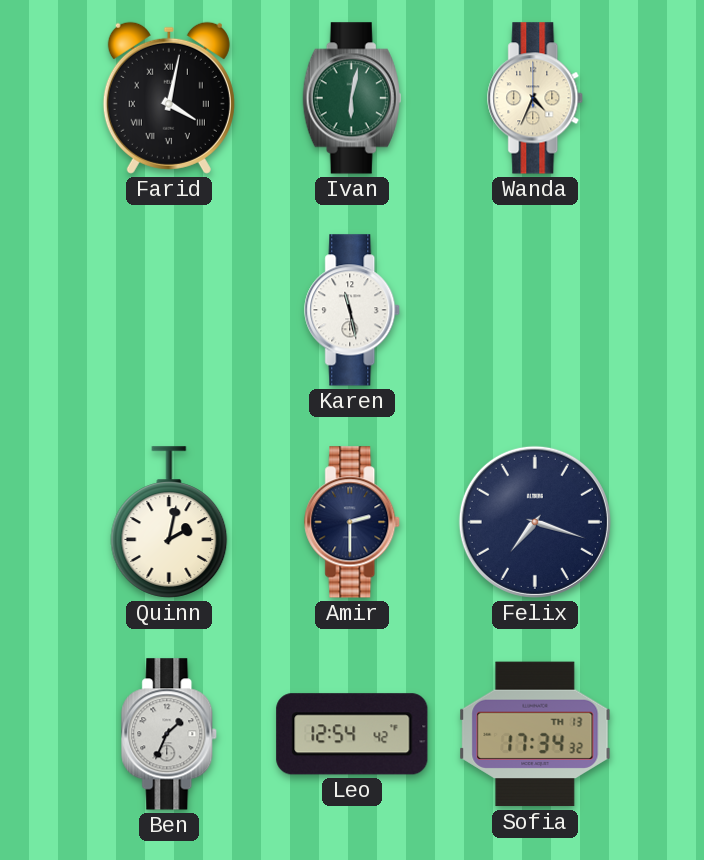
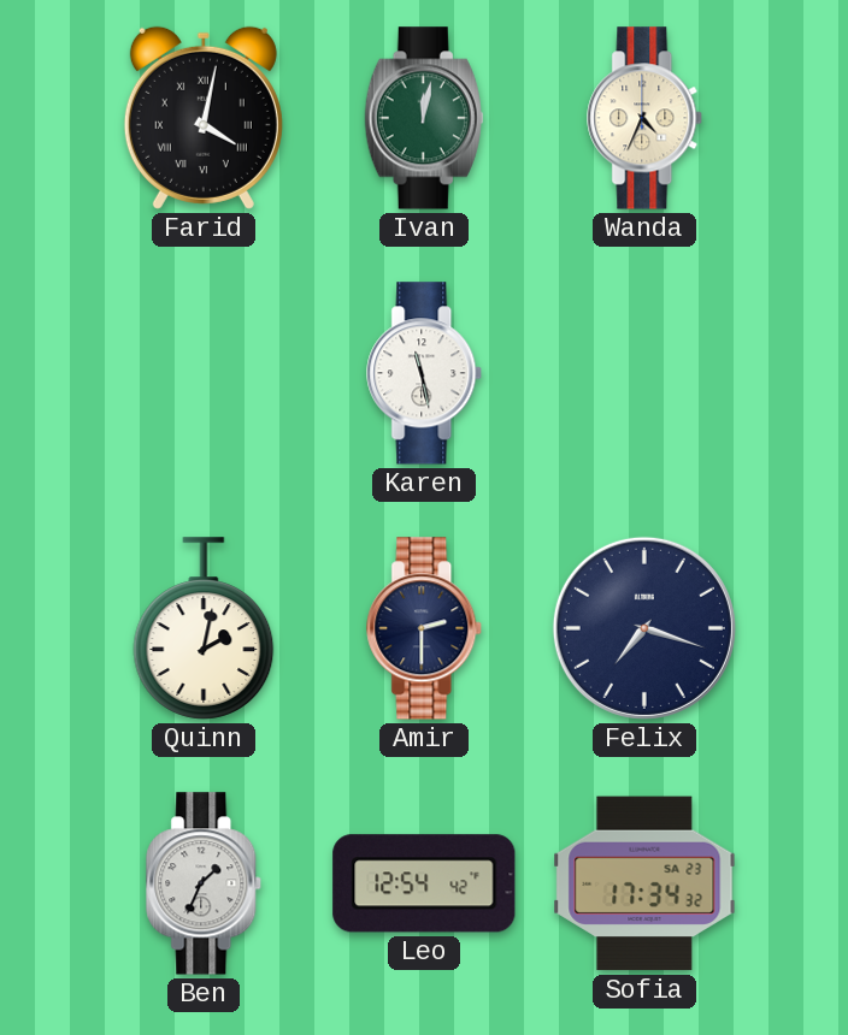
Ivan: 6:02 -> 12:02 (424, 118)
Sofia date: TH 13 -> SA 23 (644, 883)
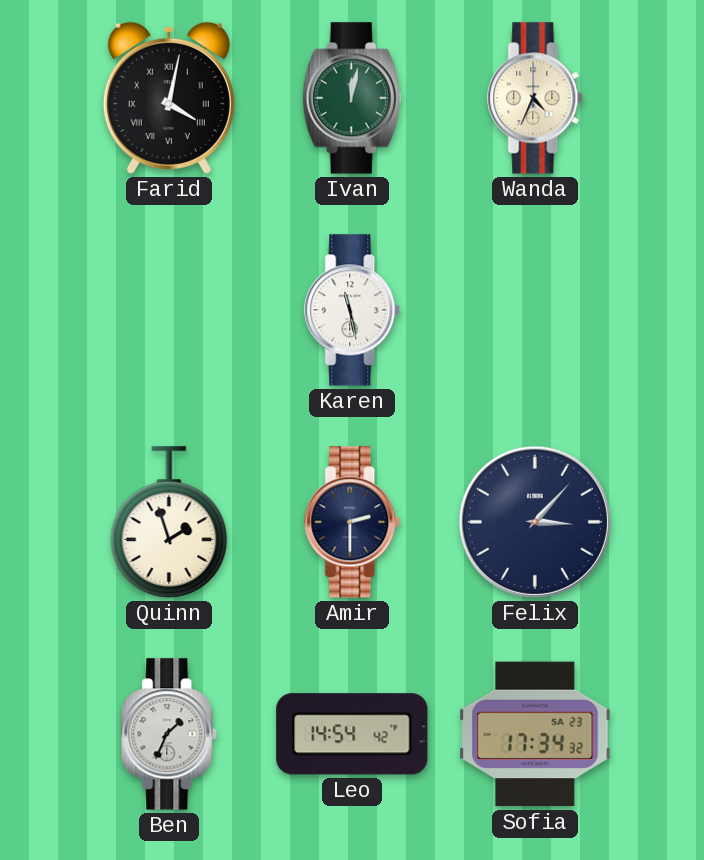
Quinn: 2:02 -> 1:57 (169, 522)
Felix: 7:18 -> 3:07 (535, 522)
Leo: 12:54 -> 14:54 (352, 734)
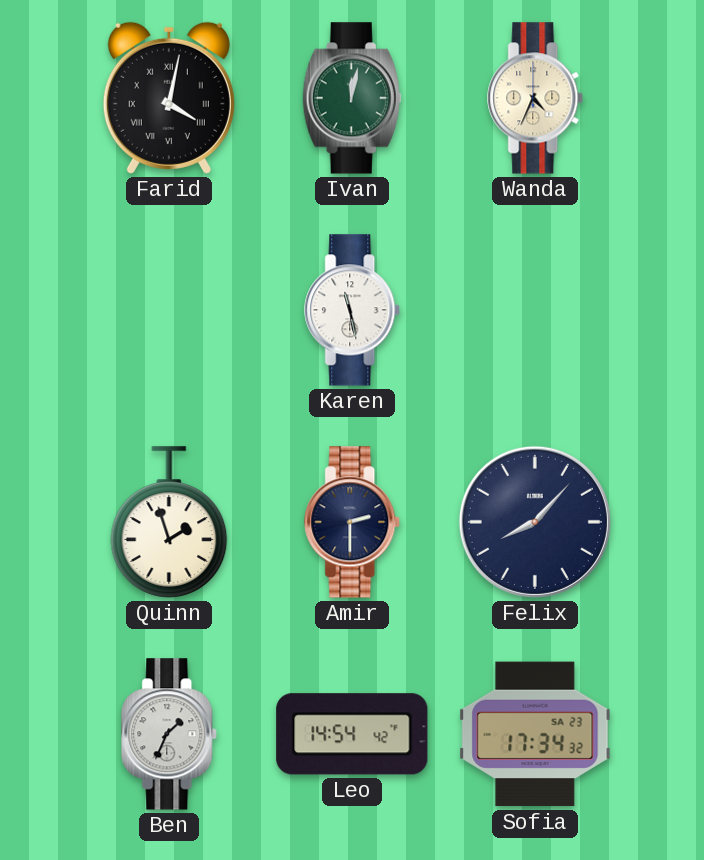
Felix: 3:07 -> 8:07 (535, 522)
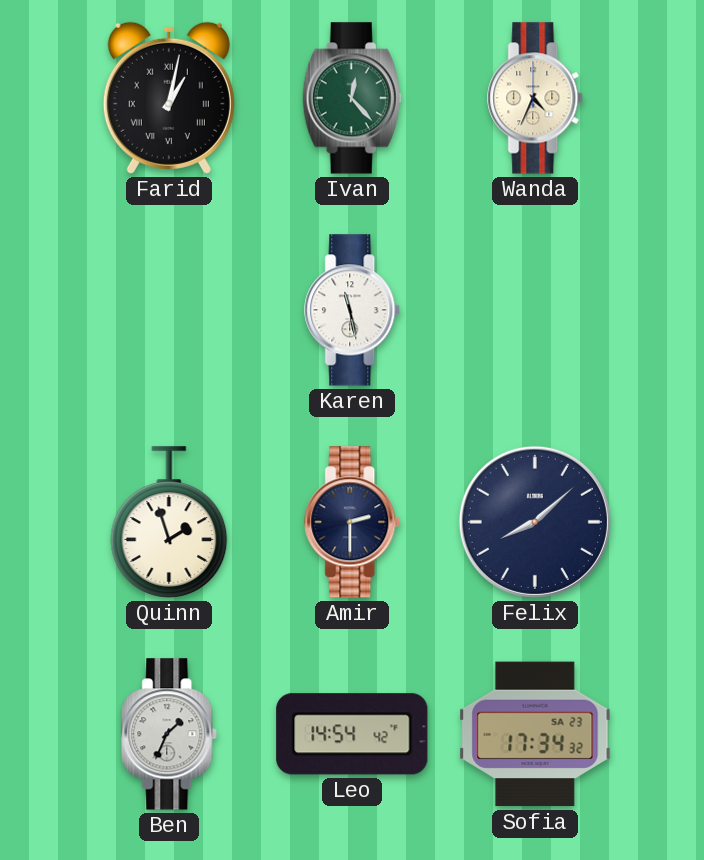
Farid: 4:02 -> 1:02 (169, 98)
Ivan: 12:02 -> 12:23 (352, 98)
Felix: 8:07 -> 8:08 (535, 522)
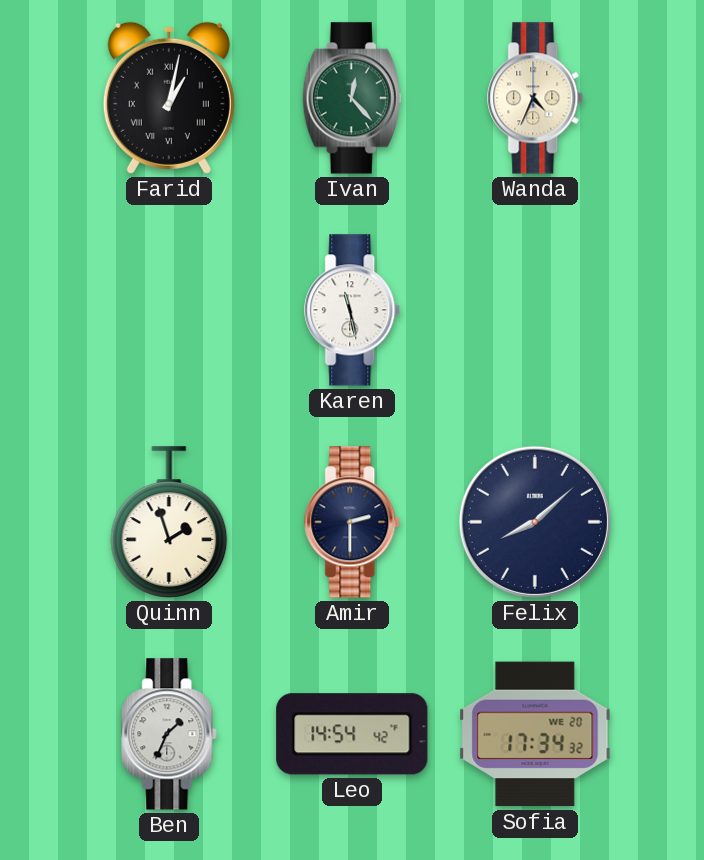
Sofia date: SA 23 -> WE 20 (535, 734)
